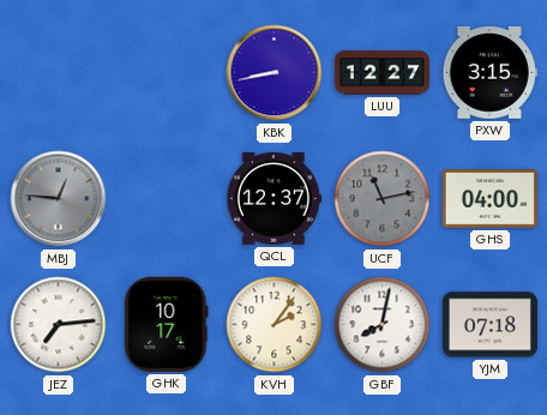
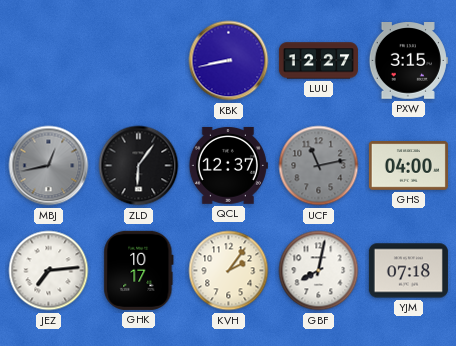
MBJ: 12:46 -> 12:43 (49, 166)
ZLD: none -> 6:06 (139, 166)
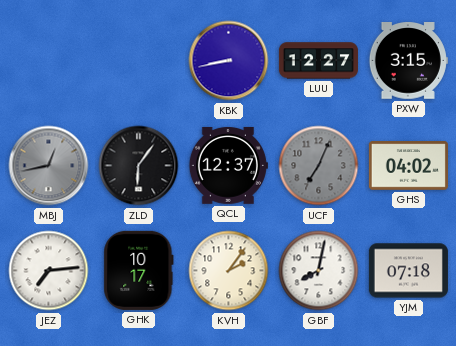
UCF: 11:13 -> 7:04 (319, 166)
GHS: 04:00 -> 04:02 (408, 166)
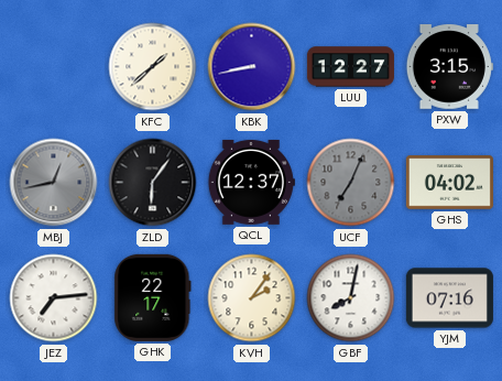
KFC: none -> 1:38 (153, 67)
GHK: 10:17 -> 22:17 (153, 297)
YJM: 07:18 -> 07:16 (449, 298)
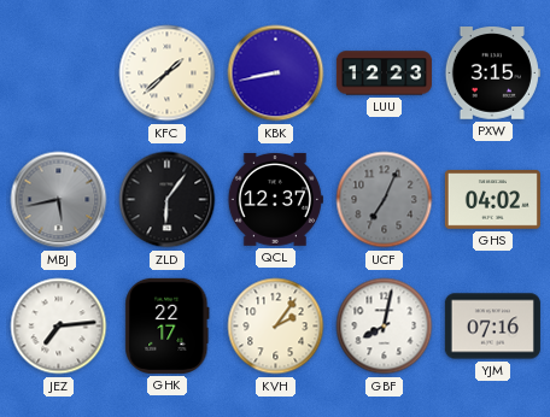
LUU: 12:27 -> 12:23 (384, 74)
MBJ: 12:43 -> 5:43 (59, 200)
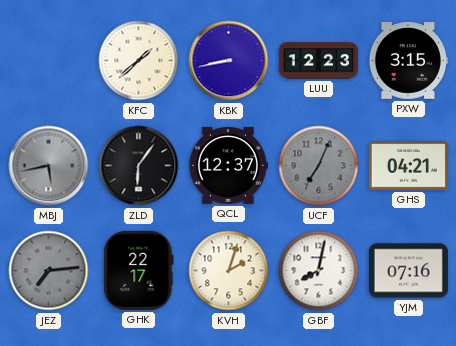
GHS: 04:02 -> 04:21 (408, 166)
JEZ dial: white -> grey (49, 271)
KVH: 2:06 -> 2:03 (229, 271)
